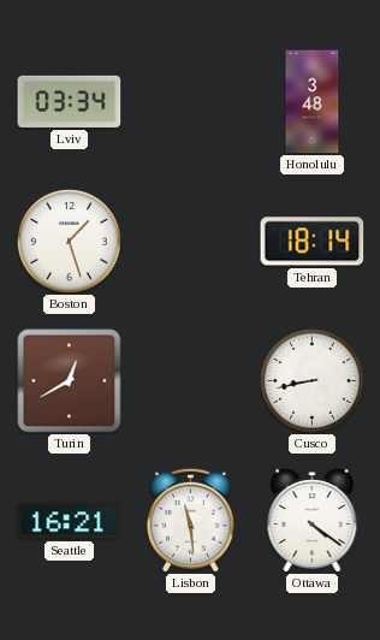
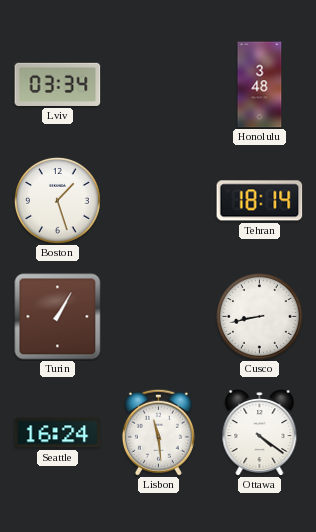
Turin: 12:40 -> 1:05 (58, 317)
Seattle: 16:21 -> 16:24 (58, 433)
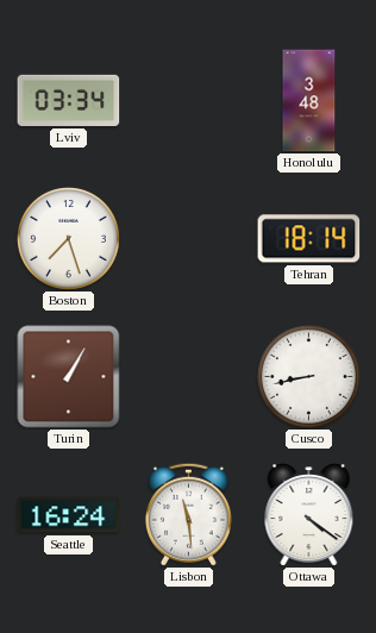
Boston: 1:27 -> 7:27 (68, 238)
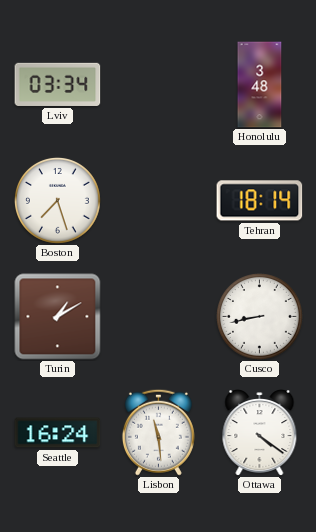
Turin: 1:05 -> 1:10 (58, 317)
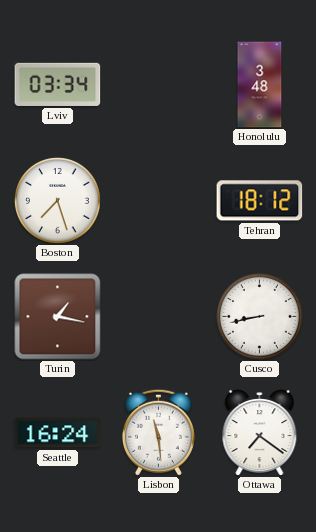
Tehran: 18:14 -> 18:12 (260, 201)
Turin: 1:10 -> 1:17 (58, 317)
Ottawa: 4:21 -> 7:21 (260, 433)
